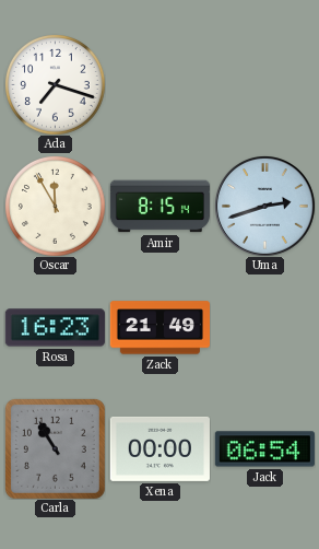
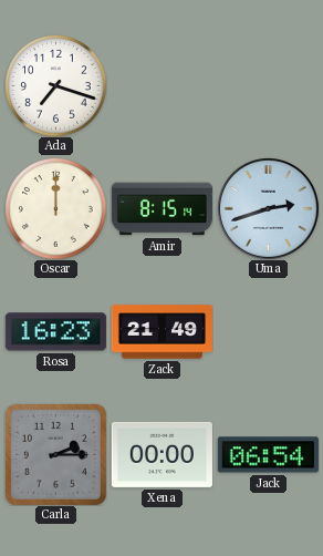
Oscar: 11:55 -> 12:00 (56, 209)
Carla: 10:55 -> 2:15 (55, 454)
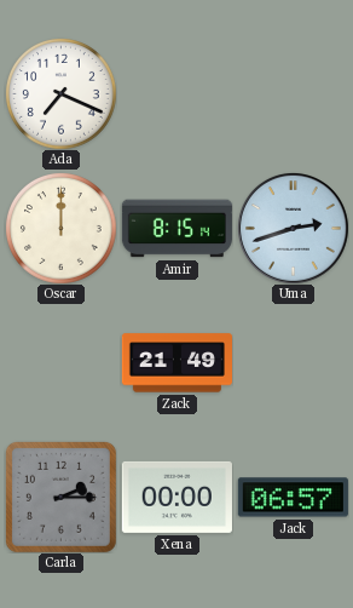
Ada: 7:18 -> 7:19 (62, 94)
Rosa: 16:23 -> none (55, 332)
Jack: 06:54 -> 06:57 (293, 498)
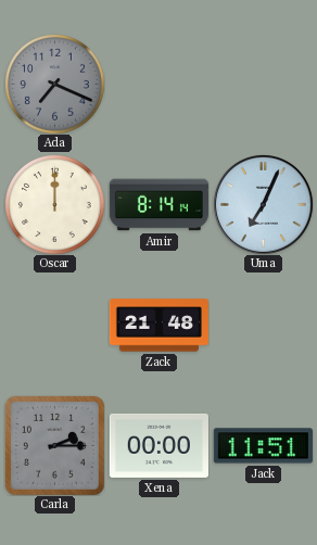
Ada dial: white -> grey (55, 85)
Amir: 8:15 -> 8:14 (158, 205)
Uma: 2:42 -> 7:04 (263, 204)
Zack: 21:49 -> 21:48 (158, 326)
Jack: 06:57 -> 11:51 (263, 446)
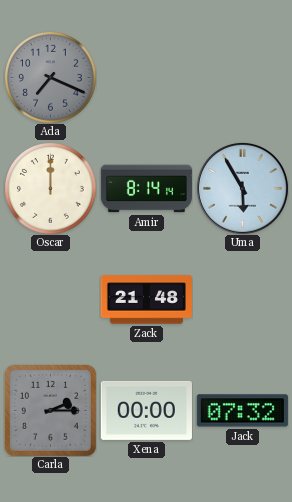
Uma: 7:04 -> 5:55 (242, 188)
Jack: 11:51 -> 07:32 (242, 411)
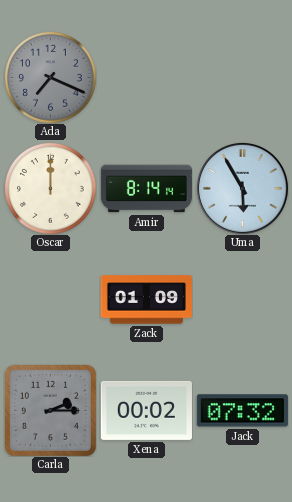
Zack: 21:48 -> 01:09 (146, 300)
Xena: 00:00 -> 00:02 (146, 410)
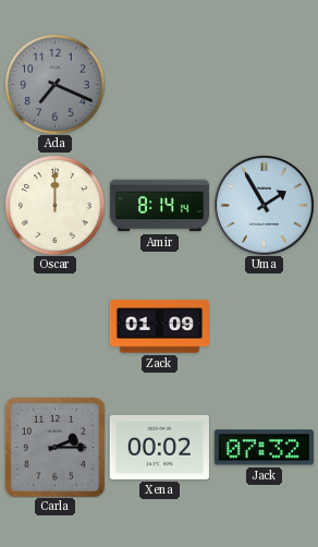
Uma: 5:55 -> 1:55 (264, 205)
